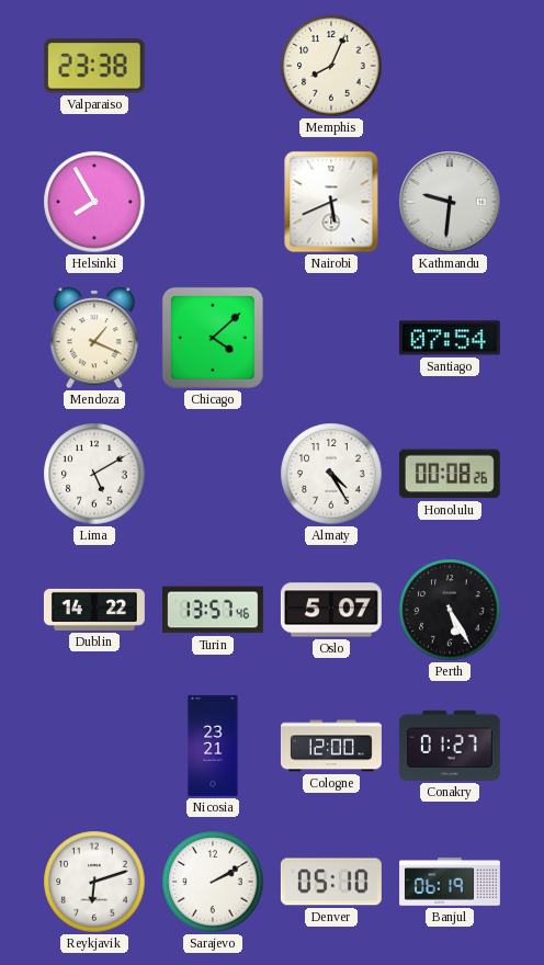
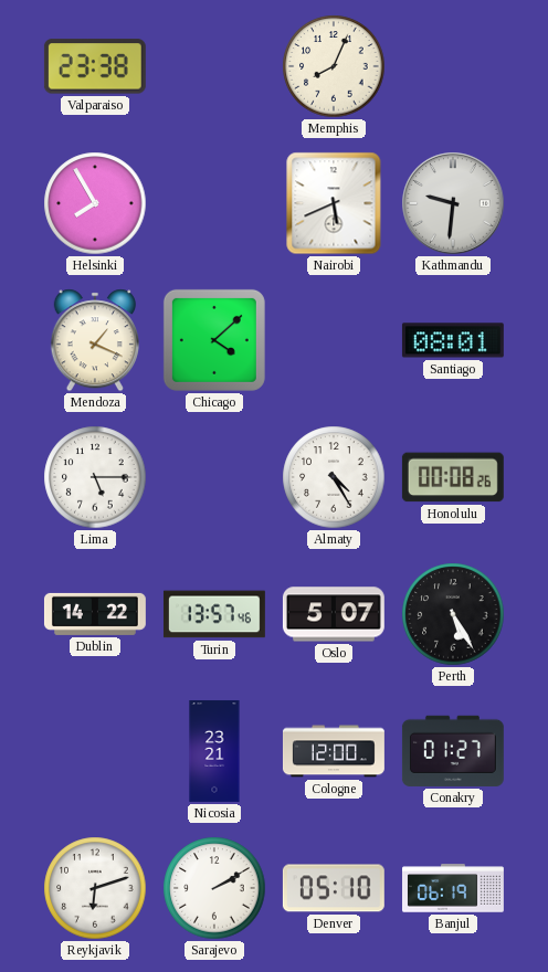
Santiago: 07:54 -> 08:01 (453, 340)
Lima: 5:10 -> 5:15 (95, 477)
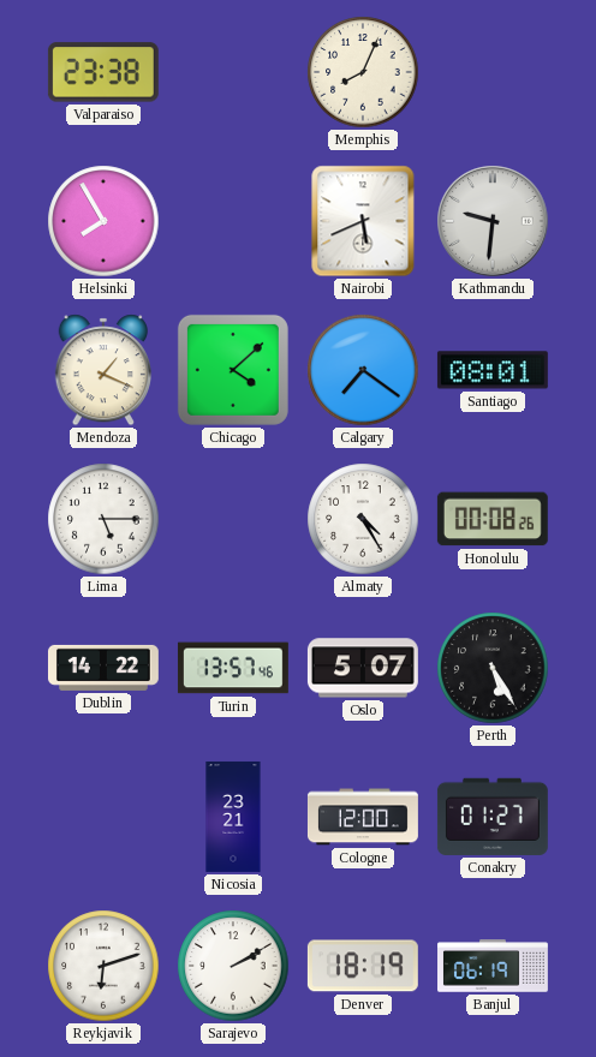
Calgary: none -> 7:21 (363, 370)
Denver: 05:10 -> 18:19 (363, 966)
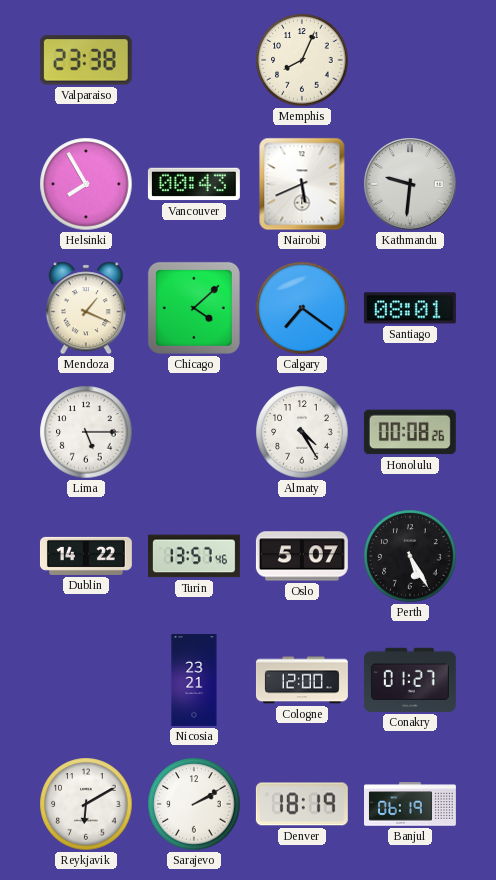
Vancouver: none -> 00:43 (194, 184)
Reykjavik: 6:12 -> 6:10 (86, 804)
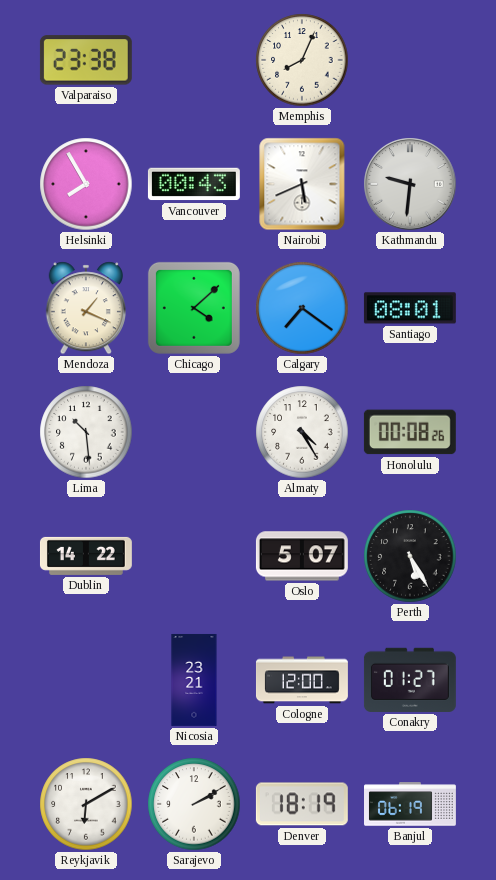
Lima: 5:15 -> 10:29 (86, 432)
Turin: 13:57 -> none (194, 556)
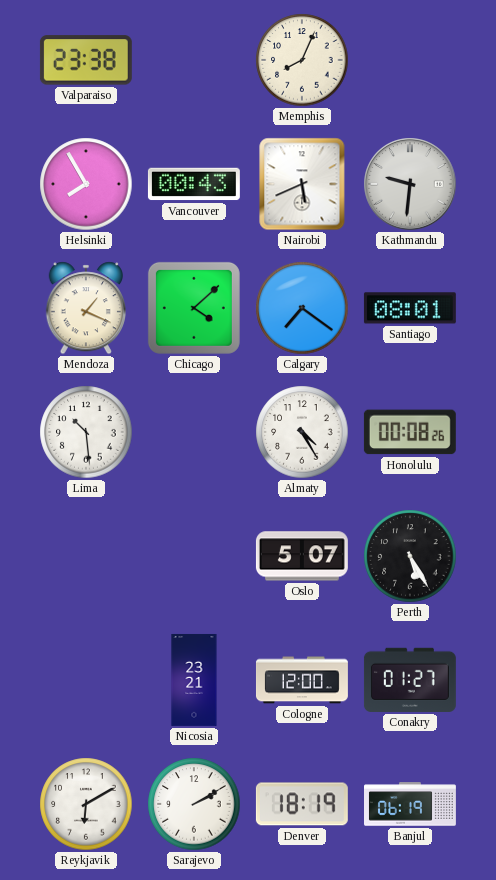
Dublin: 14:22 -> none (86, 556)
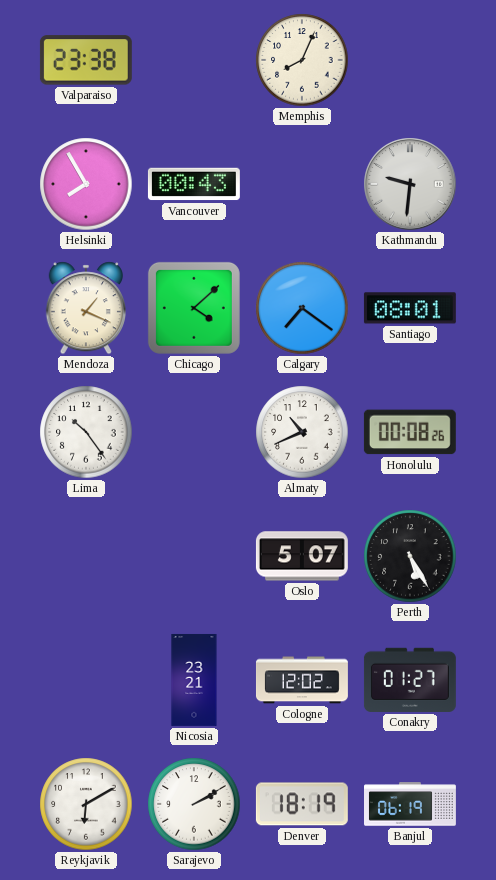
Nairobi: 5:41 -> none (302, 184)
Lima: 10:29 -> 10:24 (86, 432)
Almaty: 4:25 -> 10:41 (302, 432)
Cologne: 12:00 -> 12:02 (302, 680)
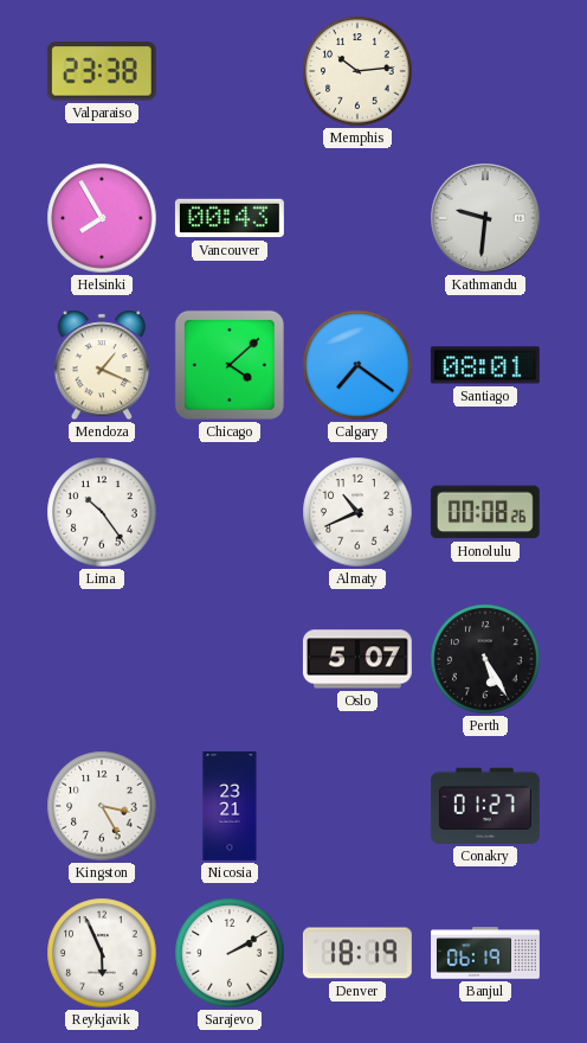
Memphis: 8:04 -> 10:14 (357, 71)
Kingston: none -> 3:25 (102, 806)
Cologne: 12:02 -> none (302, 680)
Reykjavik: 6:10 -> 5:56 (102, 953)
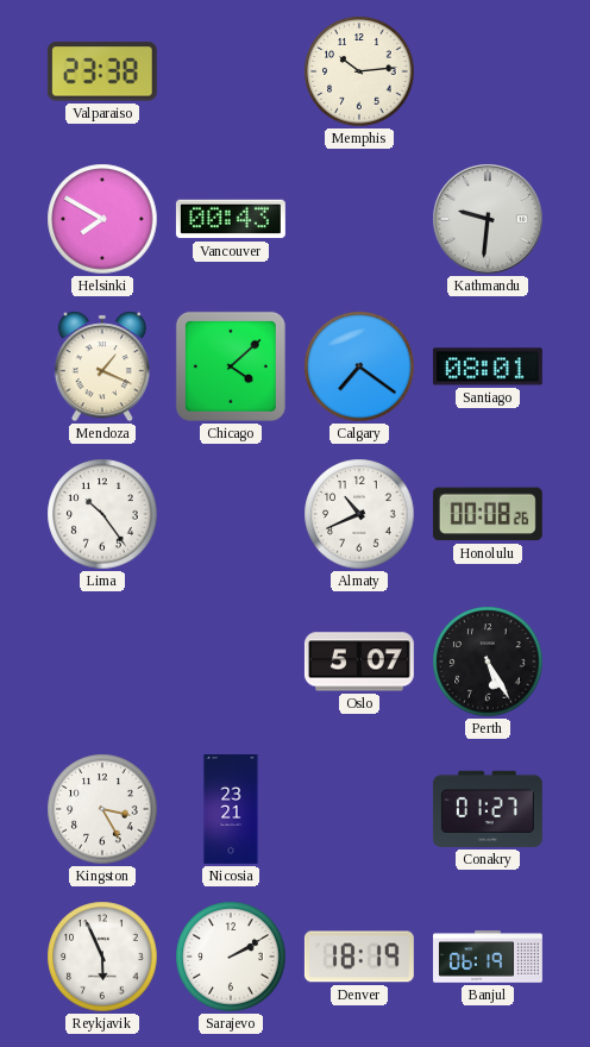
Helsinki: 7:55 -> 7:50 (102, 219)
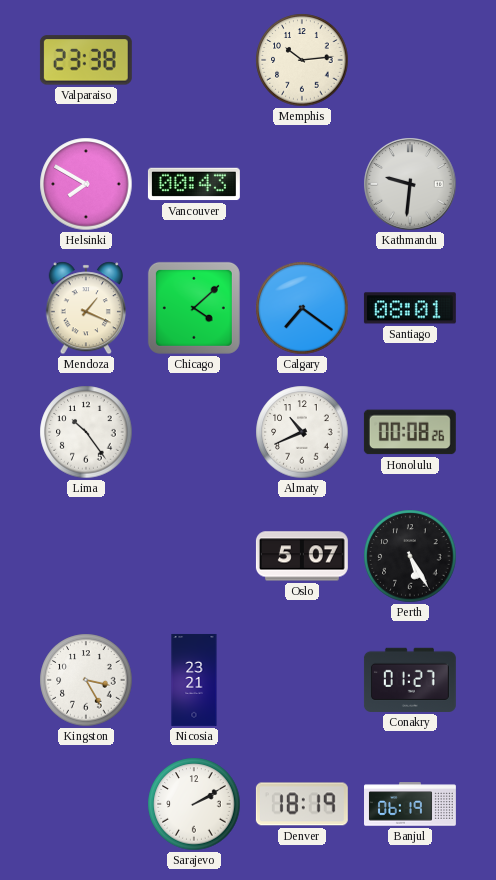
Reykjavik: 5:56 -> none (102, 957)
